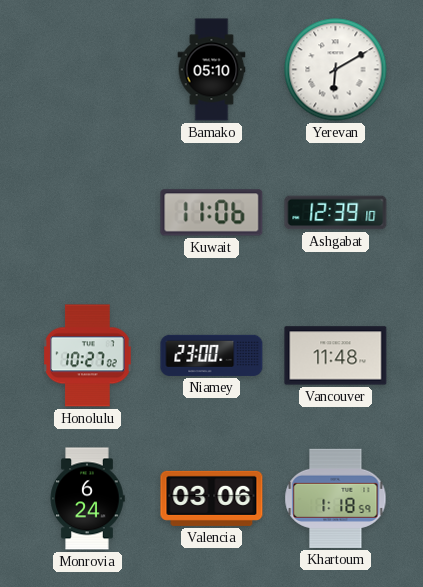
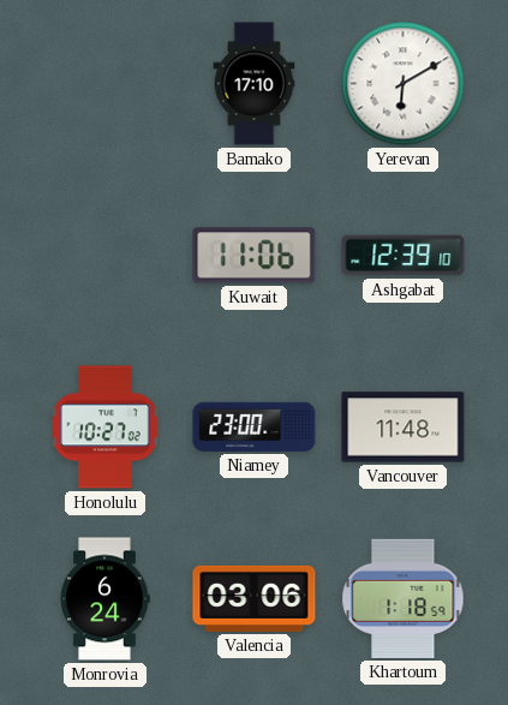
Bamako: 05:10 -> 17:10 (255, 84)
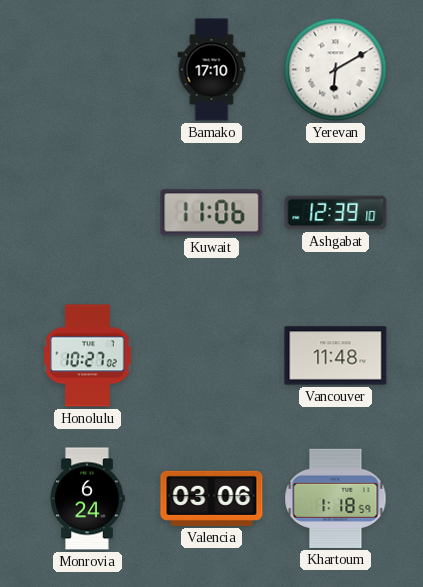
Niamey: 23:00 -> none (255, 426)
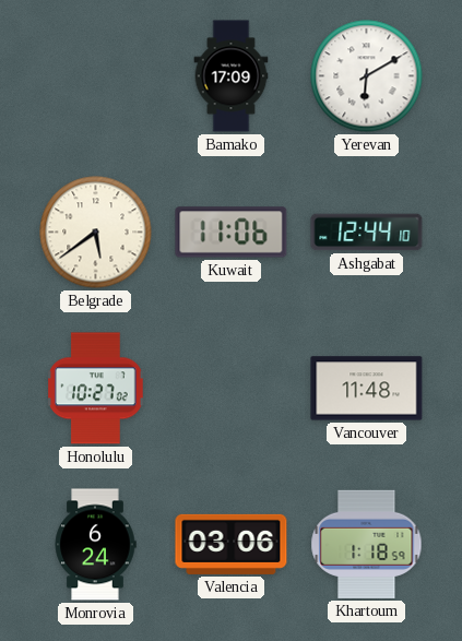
Bamako: 17:10 -> 17:09 (232, 76)
Belgrade: none -> 5:39 (96, 233)
Ashgabat: 12:39 -> 12:44 (367, 233)
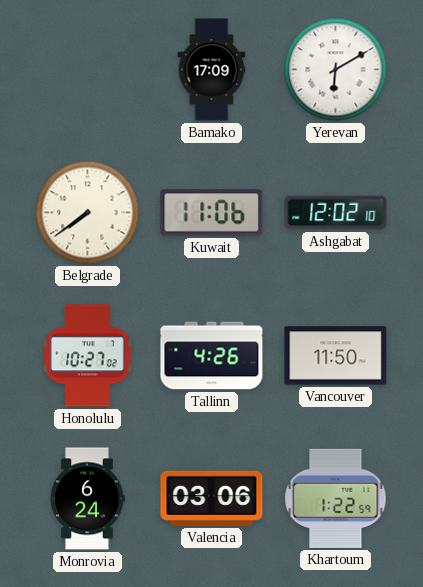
Belgrade: 5:39 -> 7:39 (88, 213)
Ashgabat: 12:44 -> 12:02 (336, 213)
Tallinn: none -> 4:26 (212, 356)
Vancouver: 11:48 -> 11:50 (336, 356)
Khartoum: 1:18 -> 1:22 (336, 498)
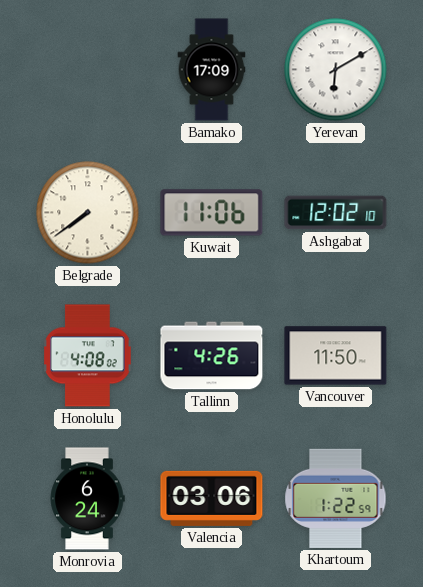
Honolulu: 10:27 -> 4:08 (88, 356)
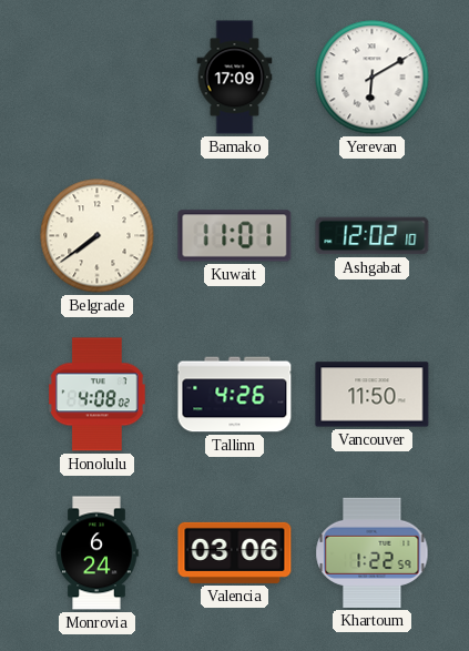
Kuwait: 11:06 -> 11:01 (235, 236)
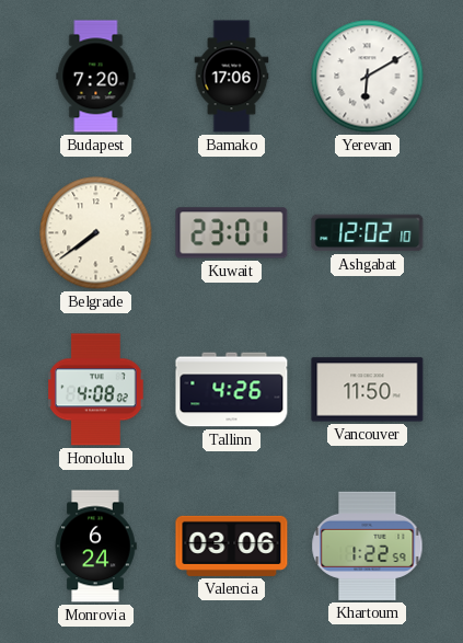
Budapest: none -> 7:20 (96, 77)
Bamako: 17:09 -> 17:06 (232, 77)
Kuwait: 11:01 -> 23:01 (232, 233)
